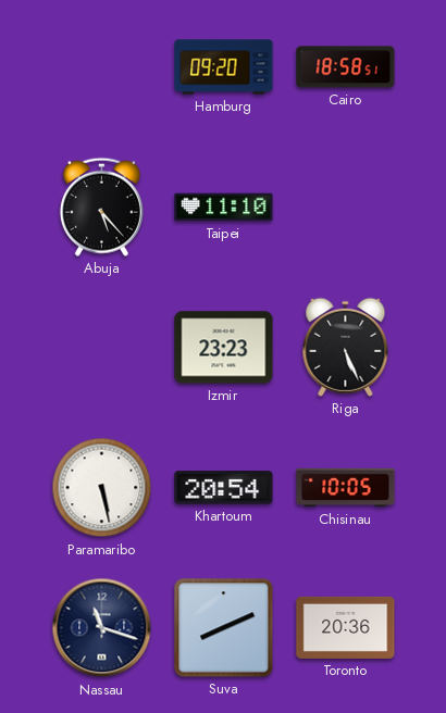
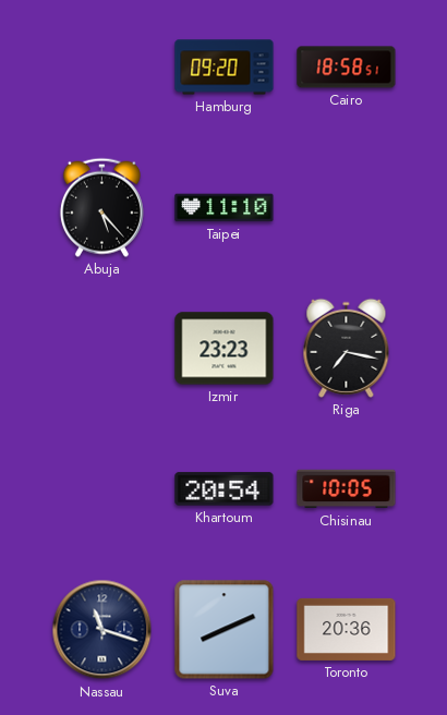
Riga: 5:26 -> 7:17 (347, 348)
Paramaribo: 5:28 -> none (102, 488)
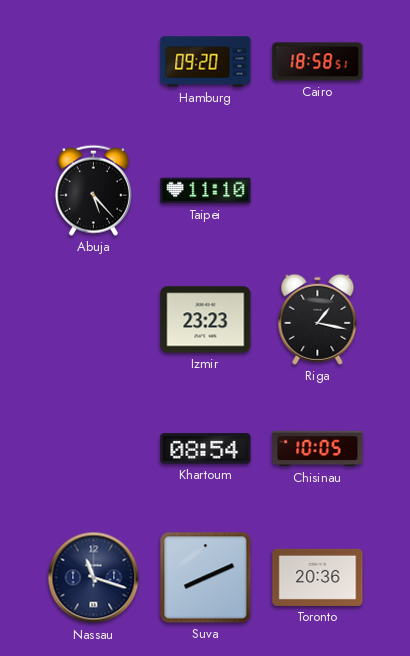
Riga: 7:17 -> 1:17 (318, 319)
Khartoum: 20:54 -> 08:54 (206, 449)
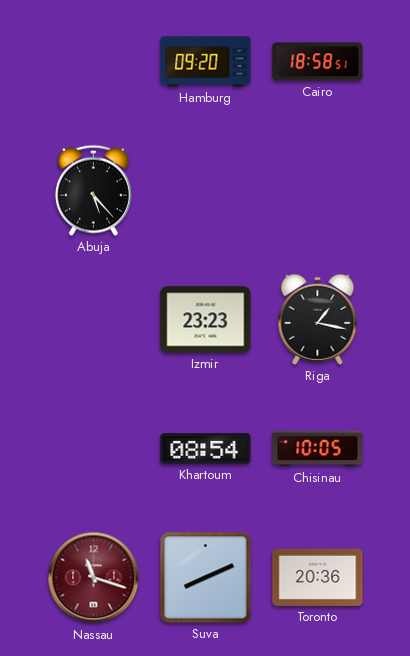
Taipei: 11:10 -> none (206, 191)
Nassau dial: navy -> burgundy (94, 578)
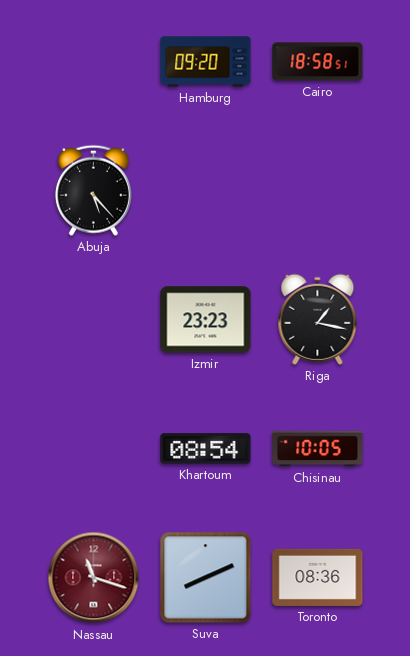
Toronto: 20:36 -> 08:36 (318, 577)
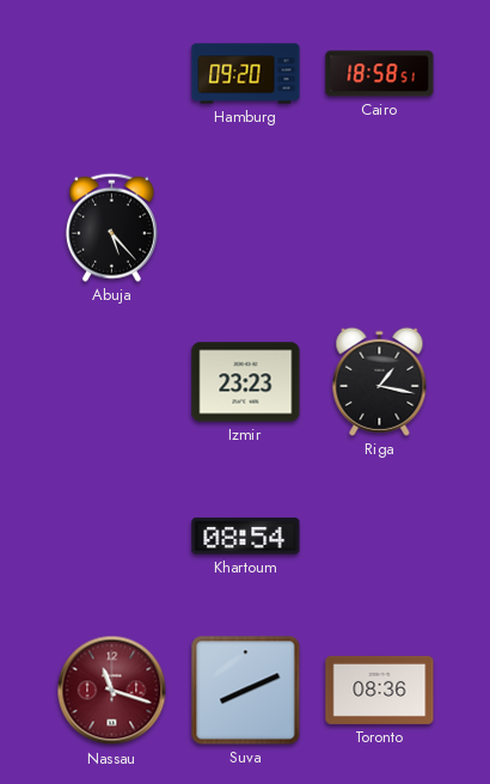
Chisinau: 10:05 -> none (318, 449)
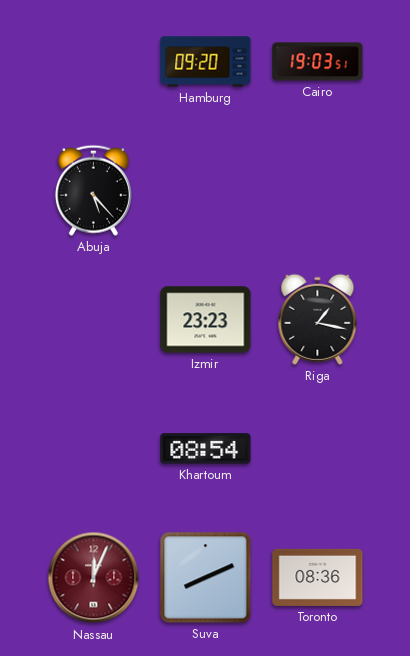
Cairo: 18:58 -> 19:03 (318, 62)
Nassau: 11:18 -> 12:04 (94, 578)
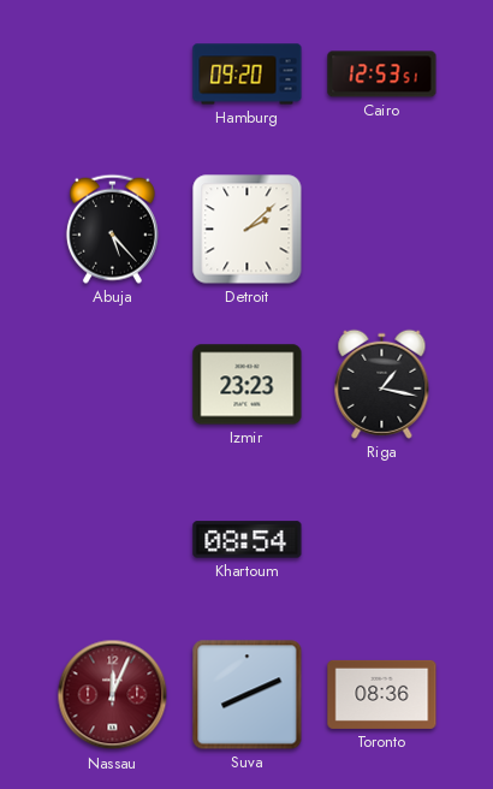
Cairo: 19:03 -> 12:53 (382, 75)
Detroit: none -> 2:08 (248, 230)
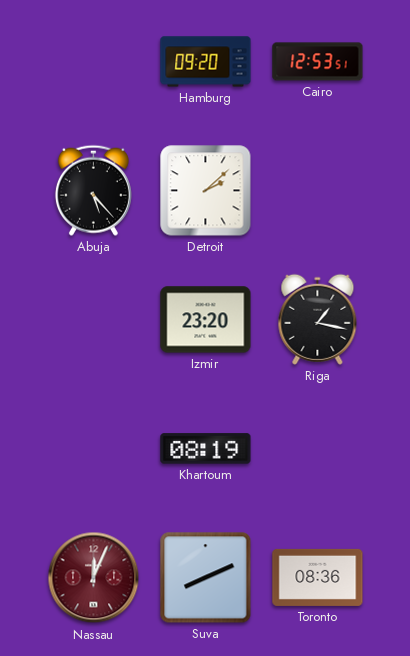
Izmir: 23:23 -> 23:20 (206, 320)
Khartoum: 08:54 -> 08:19 (206, 449)
